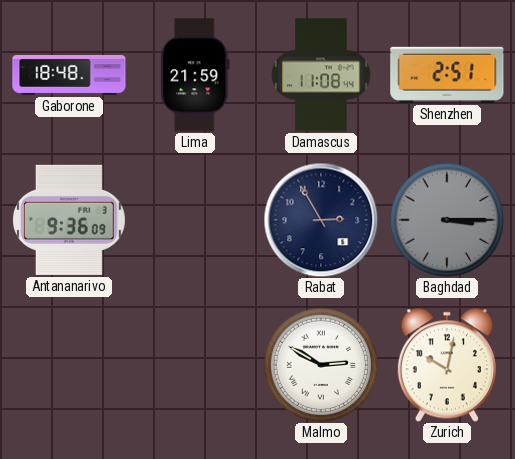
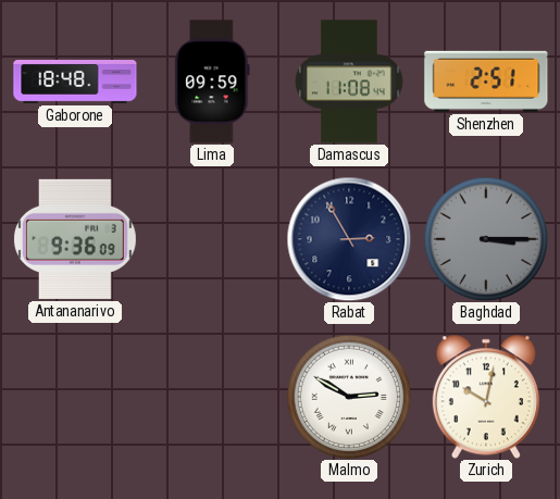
Lima: 21:59 -> 09:59 (212, 82)
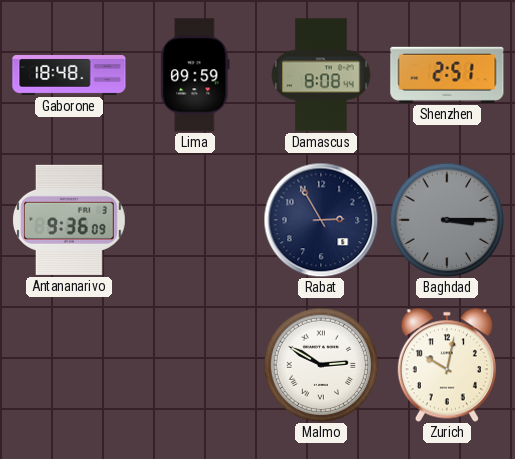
Damascus: 11:08 -> 8:08 (321, 75)
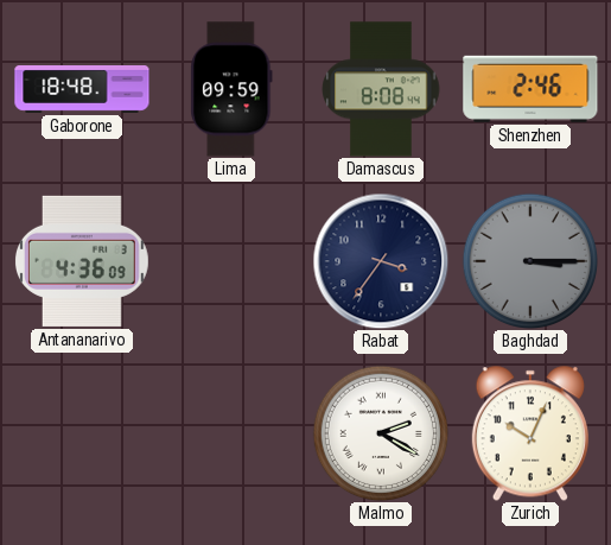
Shenzhen: 2:51 -> 2:46 (530, 89)
Antananarivo: 9:36 -> 4:36 (82, 261)
Rabat: 2:55 -> 3:36 (381, 261)
Malmo: 2:50 -> 2:20 (380, 432)
Zurich: 10:02 -> 10:04 (530, 433)
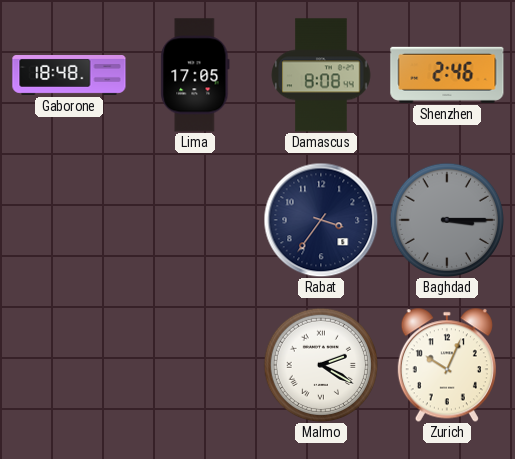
Lima: 09:59 -> 17:05 (195, 75)
Antananarivo: 4:36 -> none (82, 261)
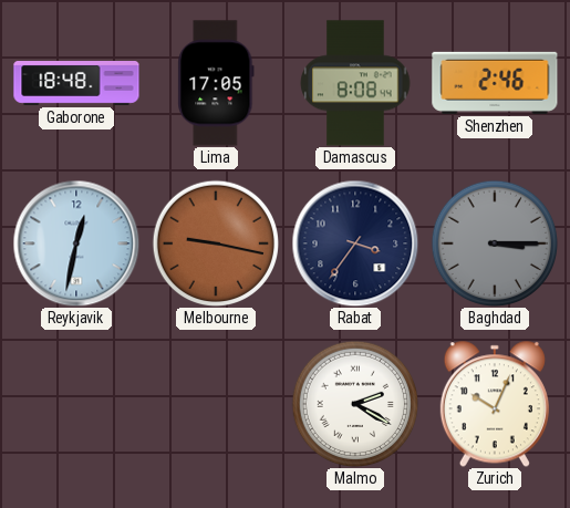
Reykjavik: none -> 12:32 (76, 243)
Melbourne: none -> 9:17 (215, 242)
